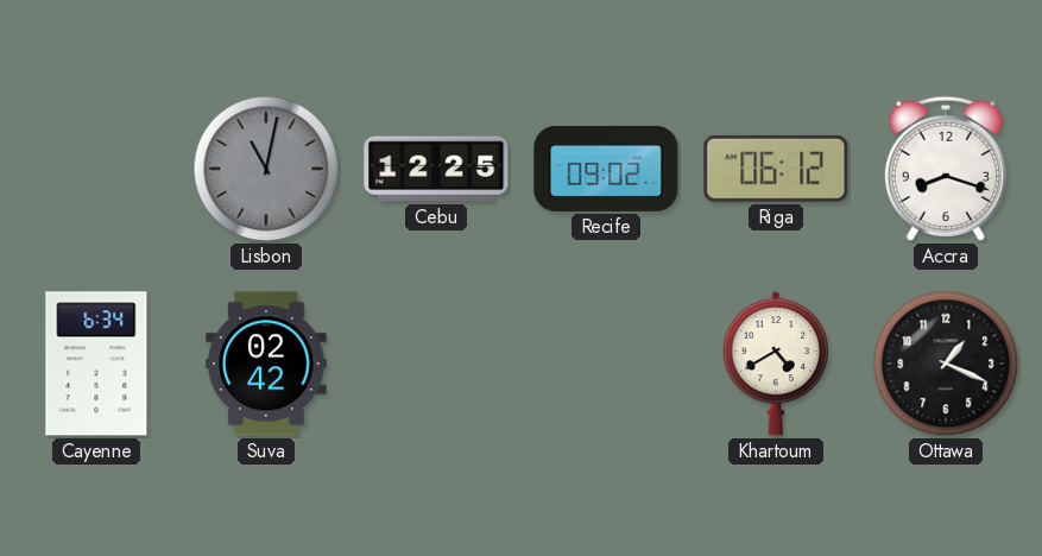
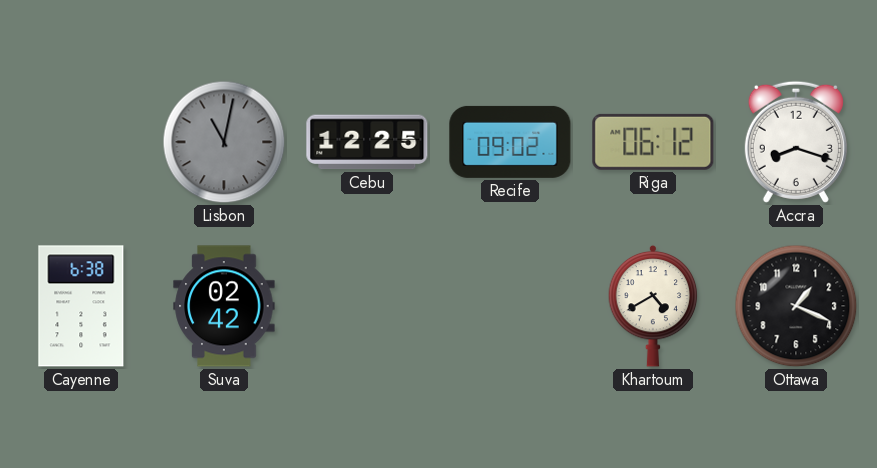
Cayenne: 6:34 -> 6:38 (81, 306)
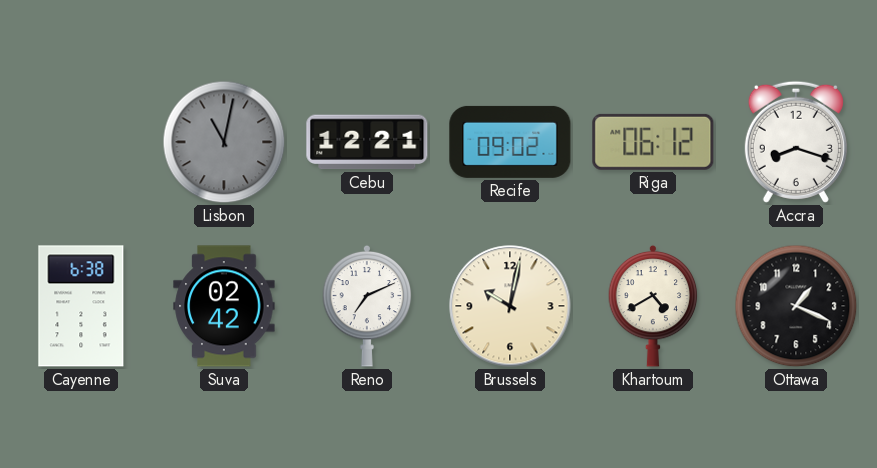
Cebu: 12:25 -> 12:21 (367, 142)
Reno: none -> 7:11 (367, 306)
Brussels: none -> 10:02 (510, 306)
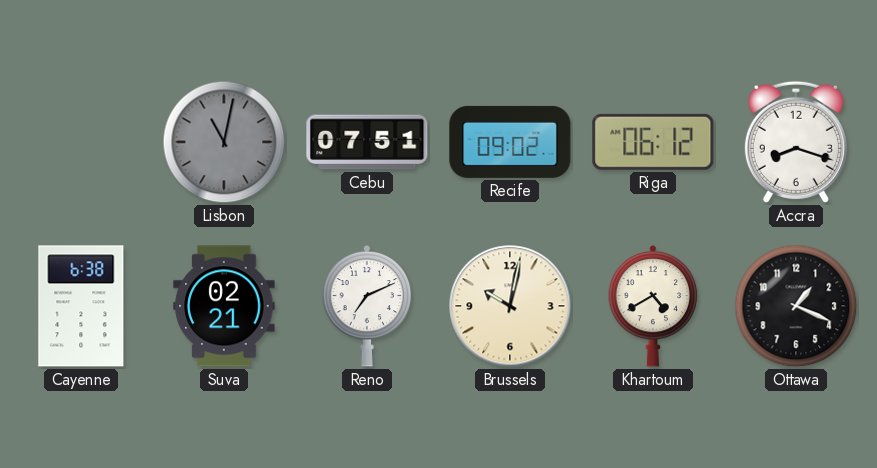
Cebu: 12:21 -> 07:51 (367, 142)
Suva: 02:42 -> 02:21 (224, 306)
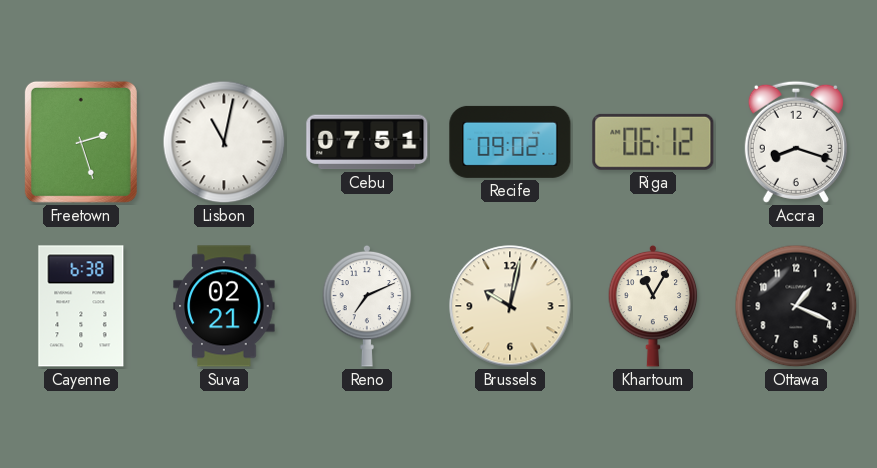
Freetown: none -> 2:27 (81, 142)
Lisbon dial: grey -> white (224, 142)
Khartoum: 4:40 -> 11:05 (653, 306)
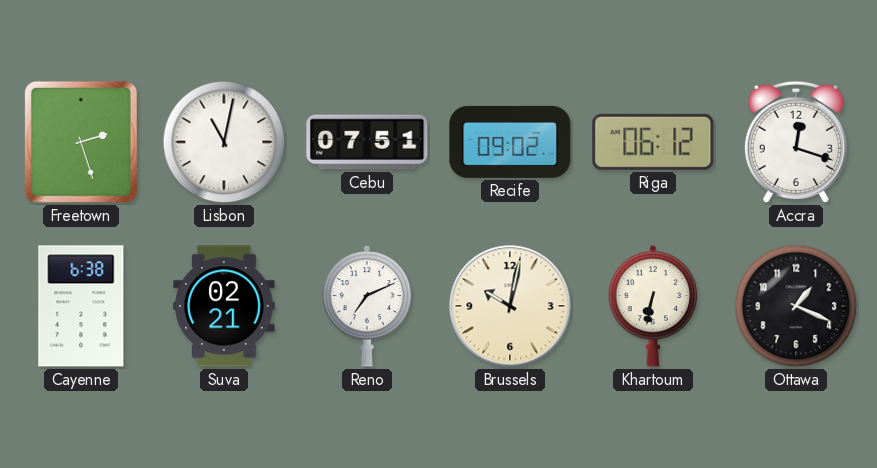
Accra: 8:18 -> 12:18 (796, 142)
Khartoum: 11:05 -> 6:32 (653, 306)
